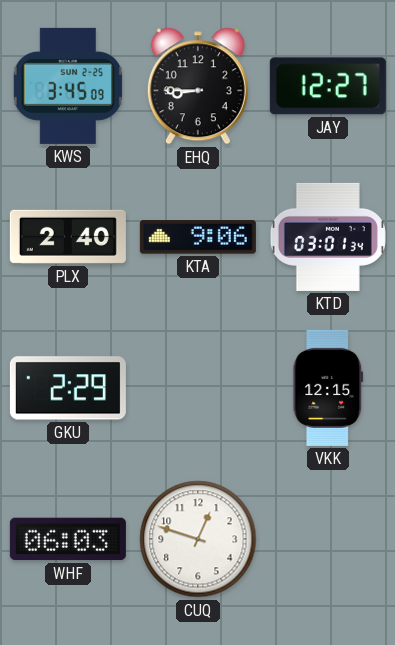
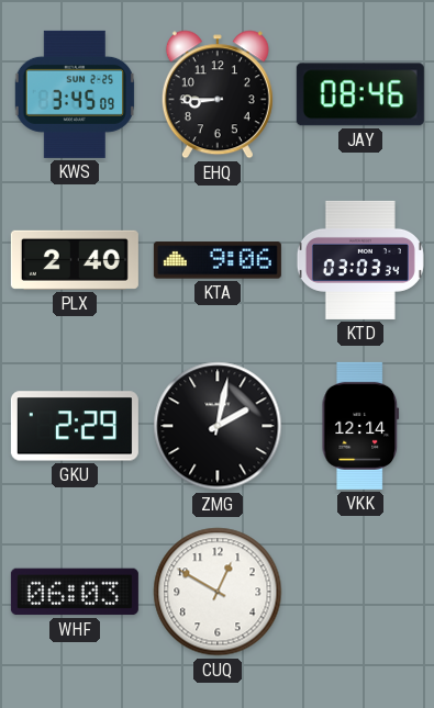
JAY: 12:27 -> 08:46 (360, 94)
KTD: 03:01 -> 03:03 (360, 260)
ZMG: none -> 2:02 (218, 426)
VKK: 12:15 -> 12:14 (360, 426)
CUQ: 12:48 -> 12:50 (218, 592)
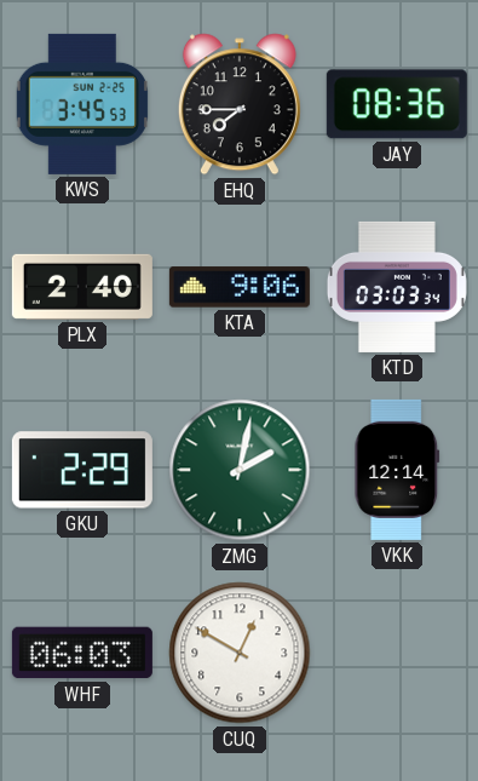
KWS: 3:45:09 -> 3:45:53 (81, 104)
EHQ: 8:45 -> 7:45 (240, 104)
JAY: 08:46 -> 08:36 (397, 104)
ZMG dial: black -> green (240, 470)
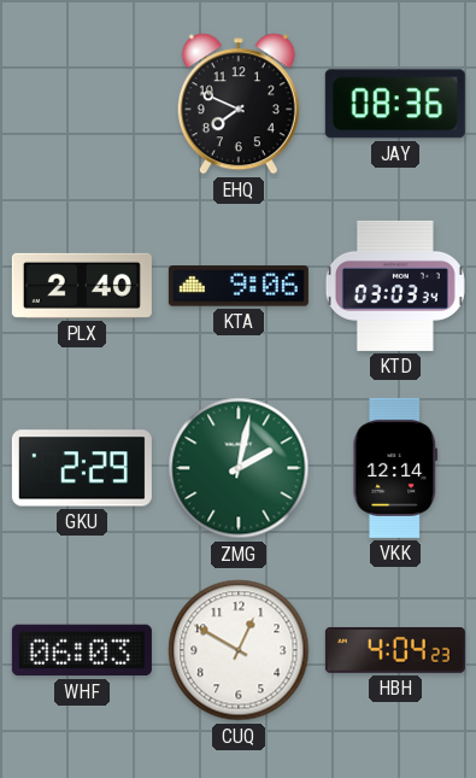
KWS: 3:45 -> none (81, 104)
EHQ: 7:45 -> 7:49 (239, 104)
HBH: none -> 4:04 (395, 650)
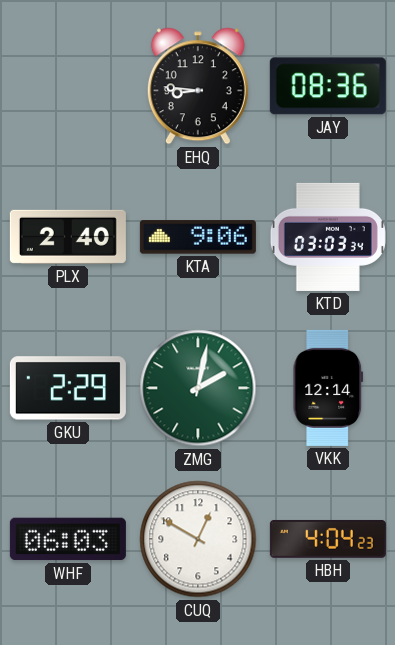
EHQ: 7:49 -> 8:46 (198, 86)
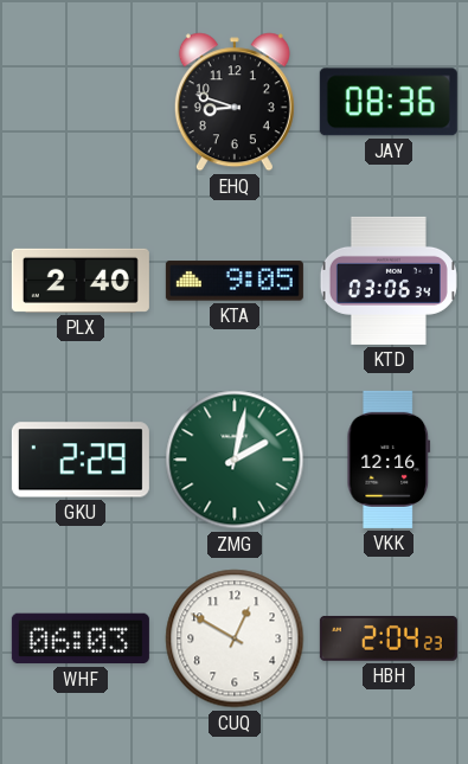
EHQ: 8:46 -> 8:48 (235, 102)
KTA: 9:06 -> 9:05 (235, 281)
KTD: 03:03 -> 03:06 (389, 281)
VKK: 12:14 -> 12:16 (389, 460)
HBH: 4:04 -> 2:04 (389, 638)
